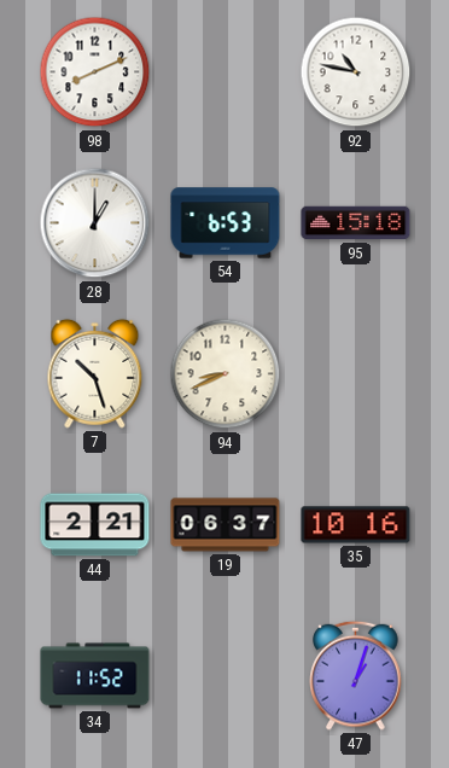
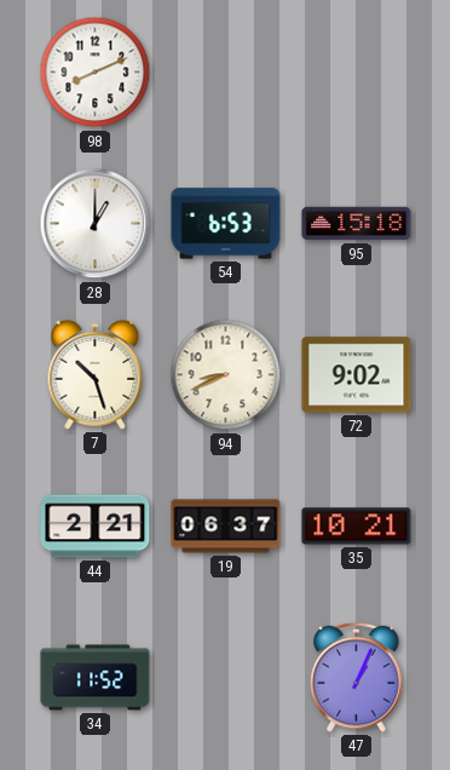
92: 10:47 -> none (356, 72)
72: none -> 9:02 (357, 375)
35: 10:16 -> 10:21 (357, 527)
47: 1:03 -> 1:04 (357, 677)
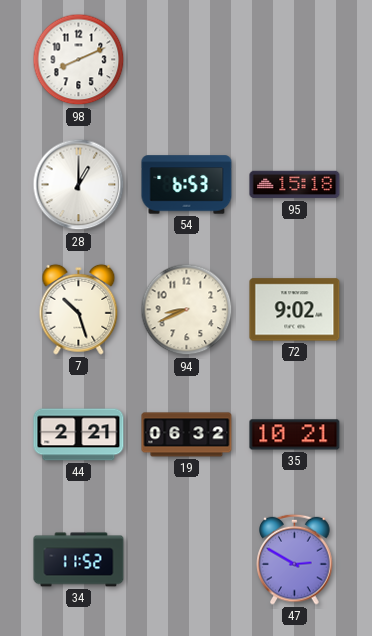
19: 06:37 -> 06:32 (187, 435)
47: 1:04 -> 2:50 (295, 559)
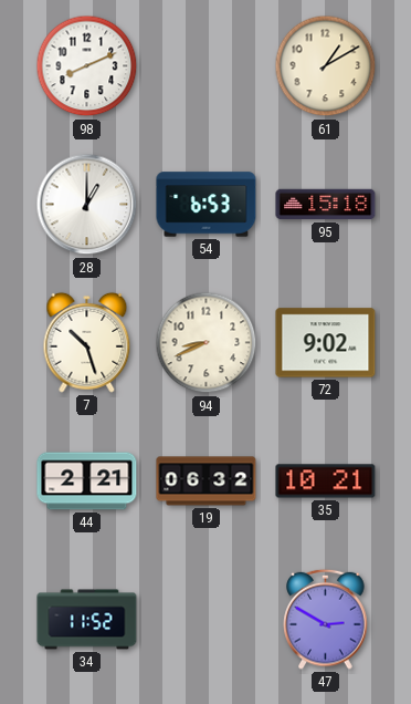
61: none -> 1:10 (326, 66)
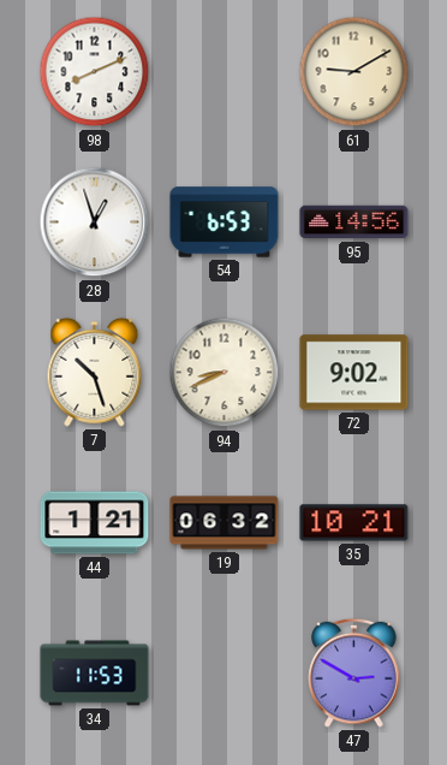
61: 1:10 -> 9:10 (354, 72)
28: 1:00 -> 12:57 (95, 223)
95: 15:18 -> 14:56 (354, 223)
44: 2:21 -> 1:21 (95, 523)
34: 11:52 -> 11:53 (95, 674)
